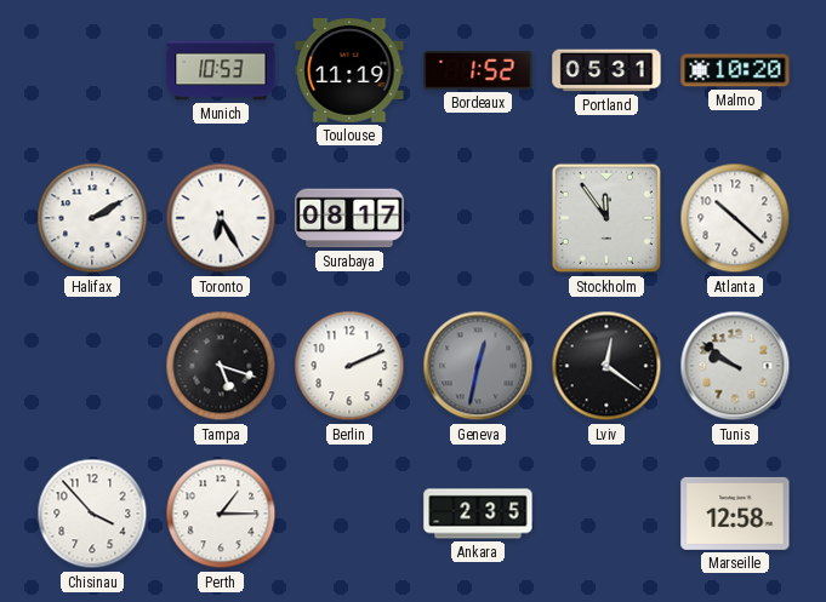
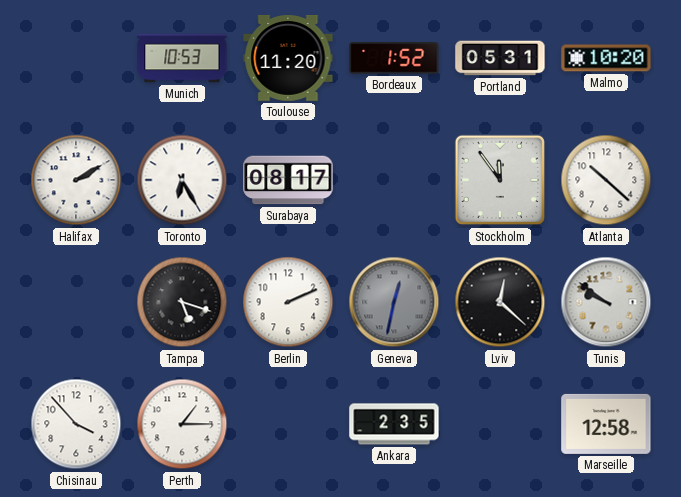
Toulouse: 11:19 -> 11:20 (288, 59)
Lviv: 12:21 -> 12:22 (500, 302)
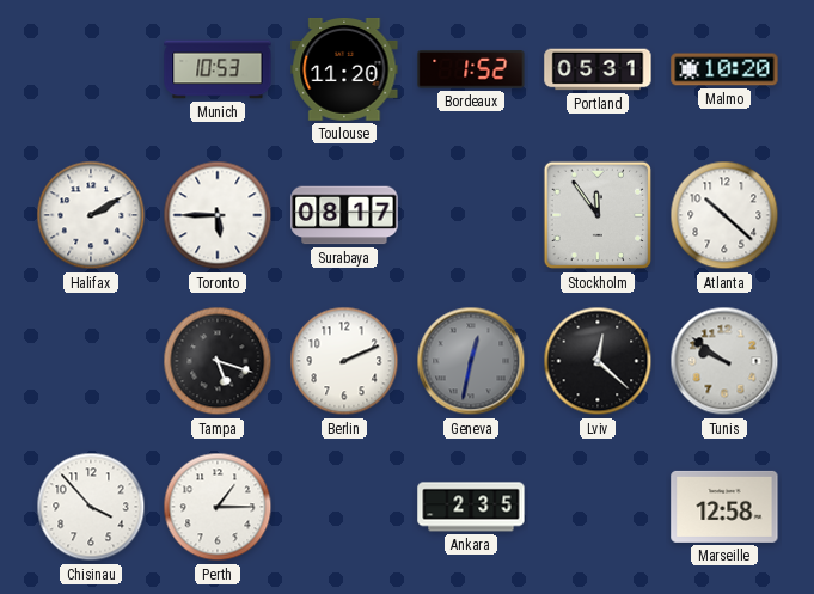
Toronto: 6:25 -> 5:45 (218, 215)
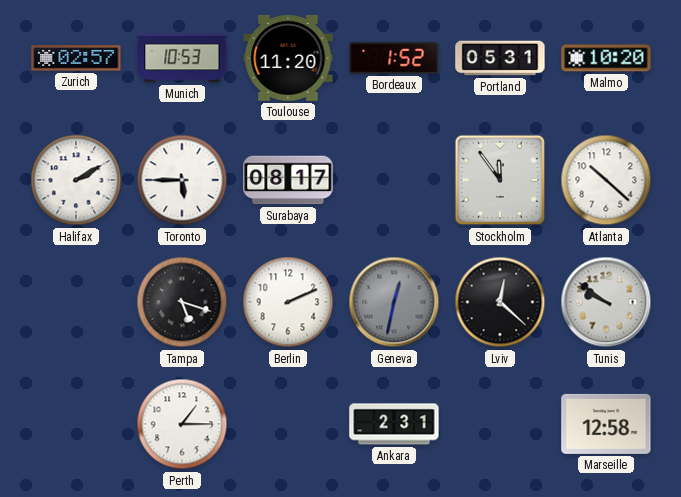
Zurich: none -> 02:57 (76, 58)
Chisinau: 3:53 -> none (91, 507)
Ankara: 2:35 -> 2:31 (394, 424)
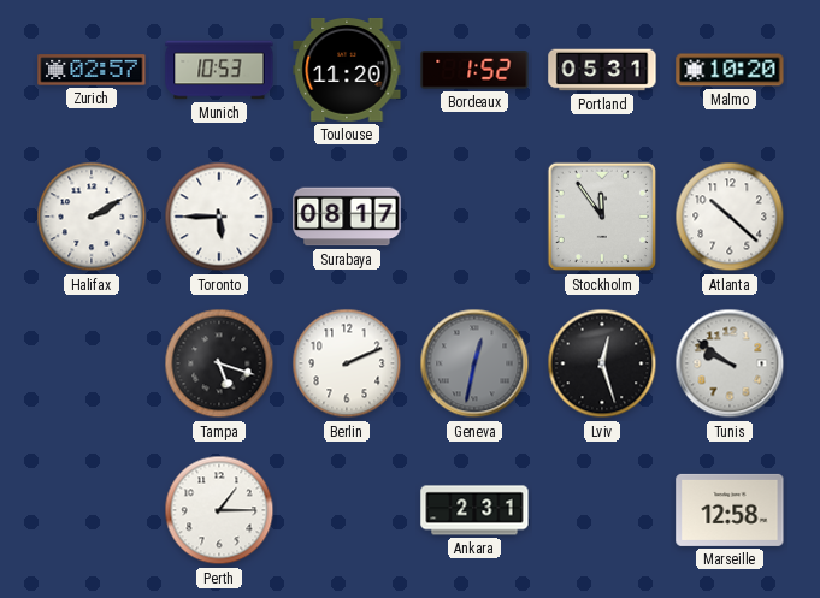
Lviv: 12:22 -> 12:27 (602, 363)
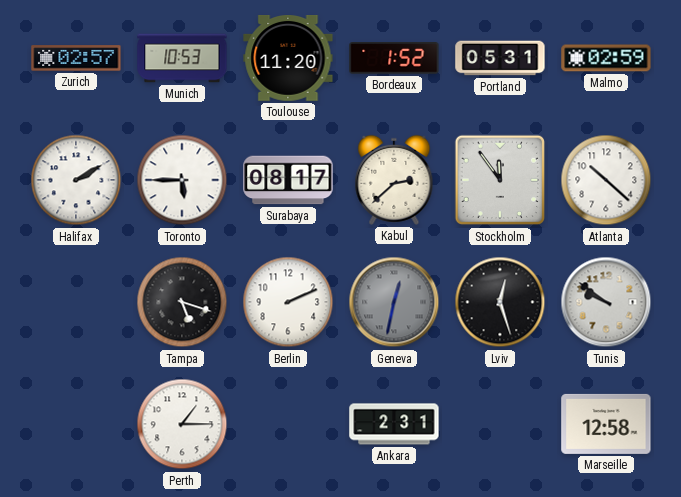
Malmo: 10:20 -> 02:59 (606, 58)
Kabul: none -> 2:38 (394, 180)
